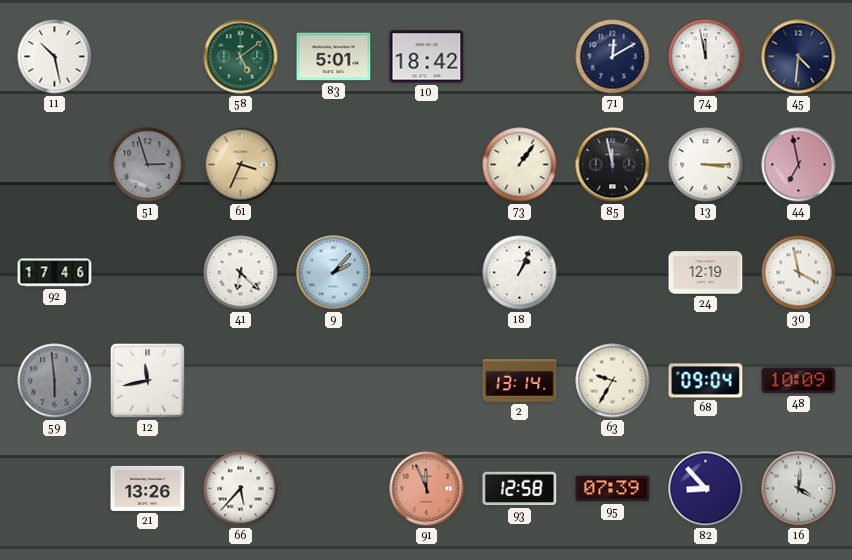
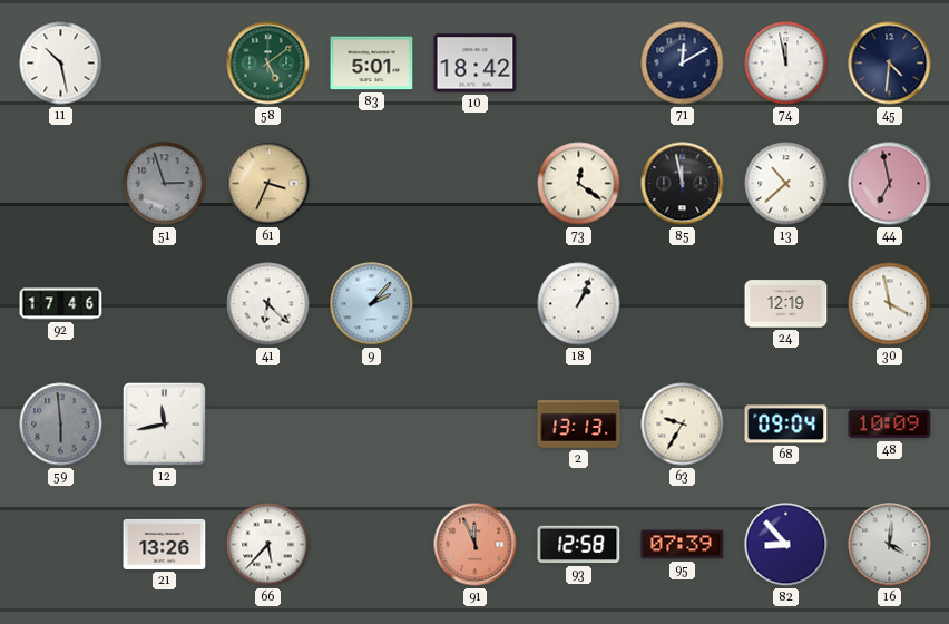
73: 1:06 -> 12:21 (579, 184)
13: 3:15 -> 10:38 (786, 184)
2: 13:14 -> 13:13 (579, 425)
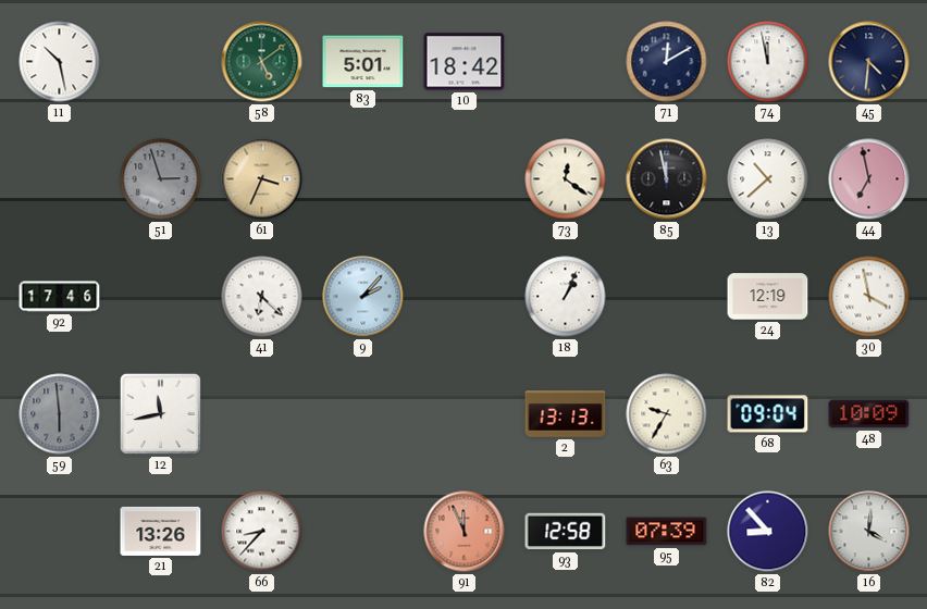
66: 5:37 -> 8:37 (262, 532)
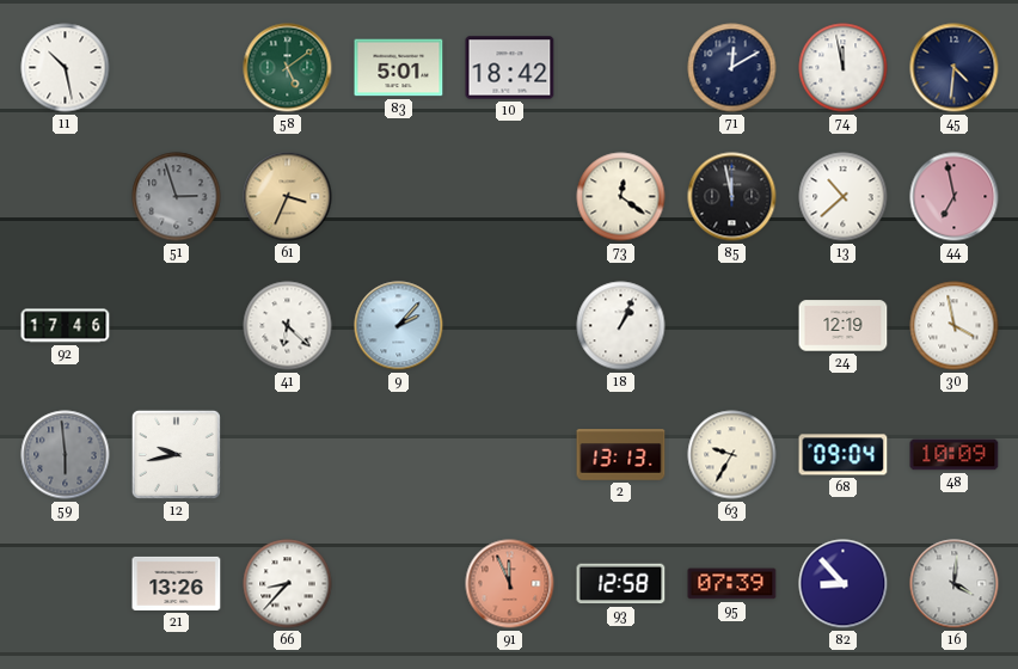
12: 11:43 -> 9:43 (176, 454)
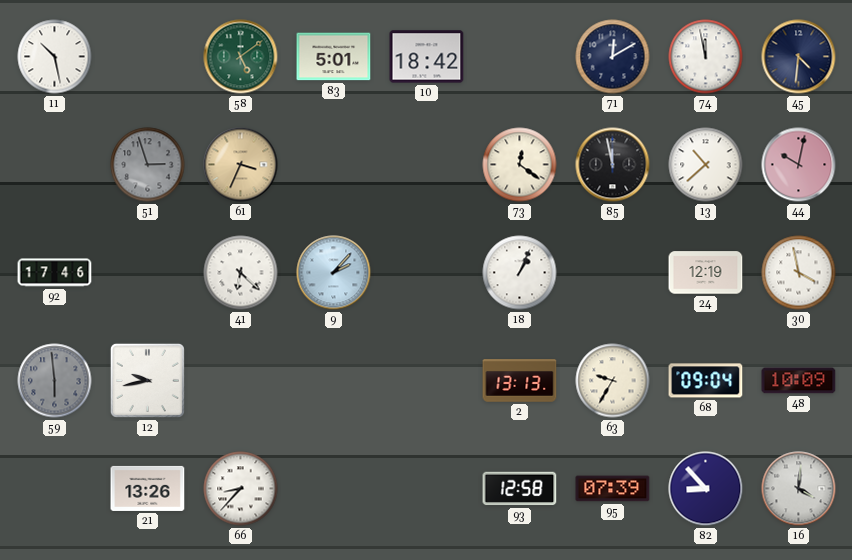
44: 6:58 -> 10:02 (799, 165)
91: 11:56 -> none (510, 584)
